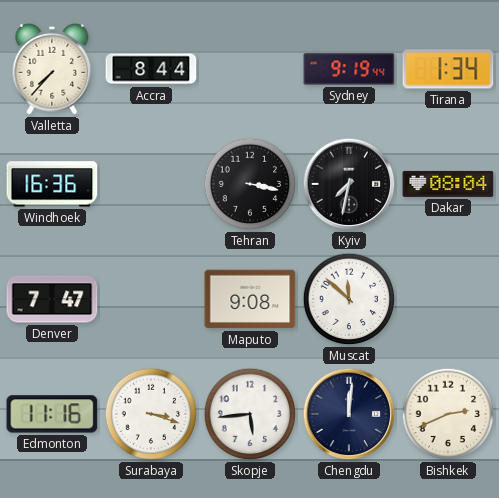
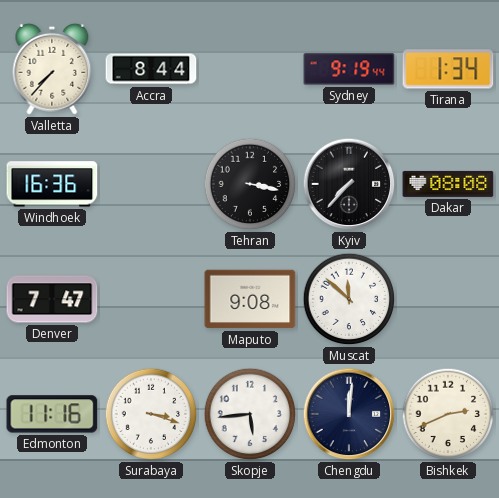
Kyiv: 7:32 -> 7:37 (349, 184)
Dakar: 08:04 -> 08:08 (448, 184)
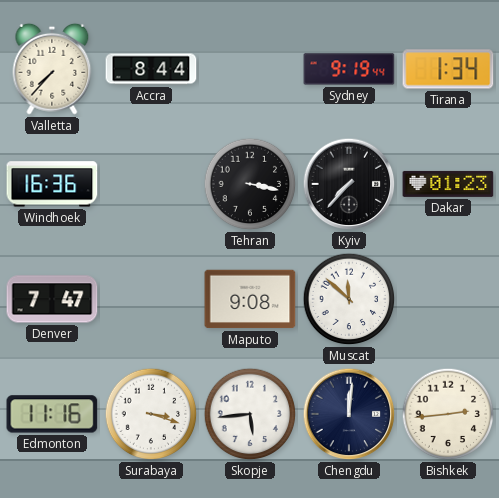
Dakar: 08:08 -> 01:23 (448, 184)
Bishkek: 2:41 -> 2:44 (448, 414)
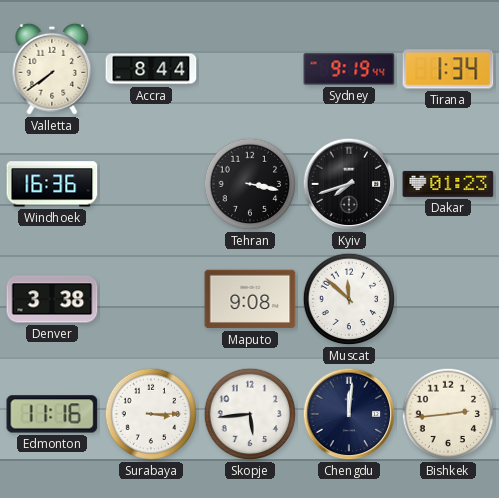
Valletta: 7:37 -> 7:39 (52, 69)
Kyiv: 7:37 -> 7:42 (349, 184)
Denver: 7:47 -> 3:38 (52, 299)
Surabaya: 3:18 -> 3:15 (151, 414)
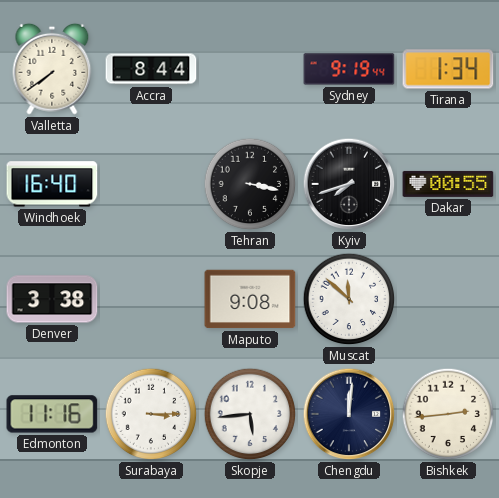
Windhoek: 16:36 -> 16:40 (52, 184)
Dakar: 01:23 -> 00:55 (448, 184)
